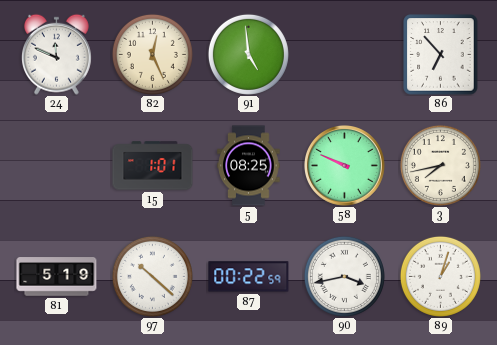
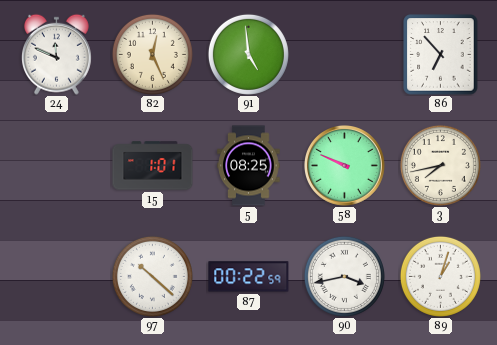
81: 5:19 -> none (57, 277)
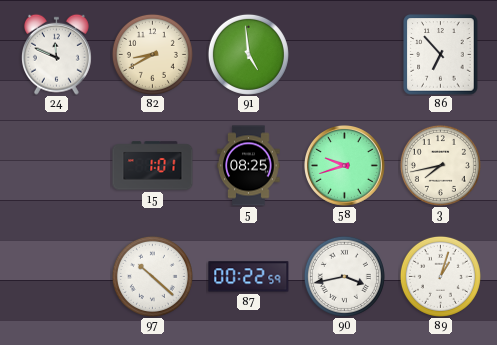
82: 12:26 -> 8:40 (152, 54)
58: 9:49 -> 9:42 (345, 166)
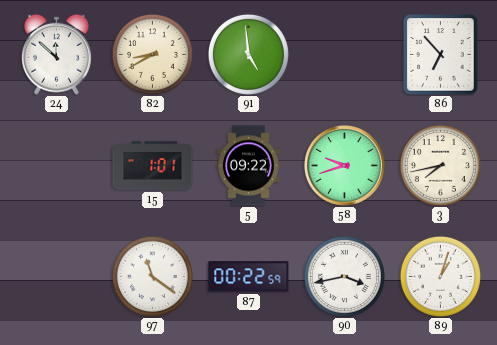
24: 11:49 -> 11:52 (56, 54)
5: 08:25 -> 09:22 (249, 166)
97: 10:22 -> 11:21 (152, 276)
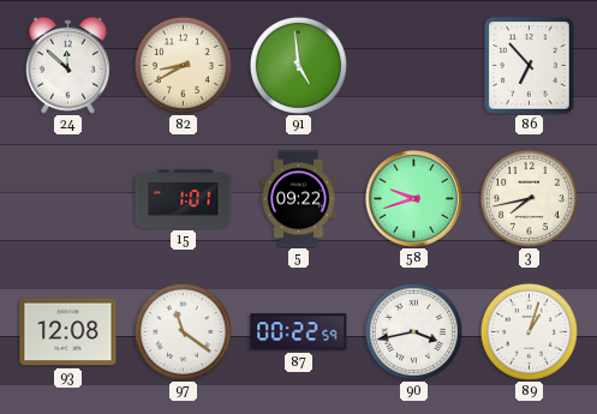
93: none -> 12:08 (68, 332)
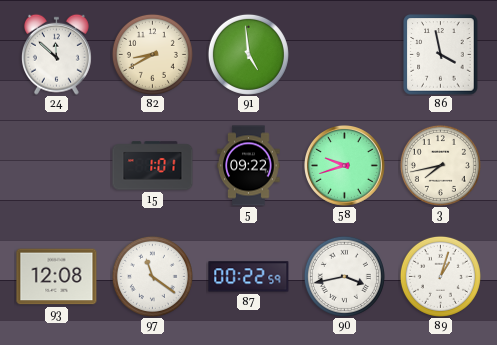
86: 6:53 -> 3:58 (441, 55)
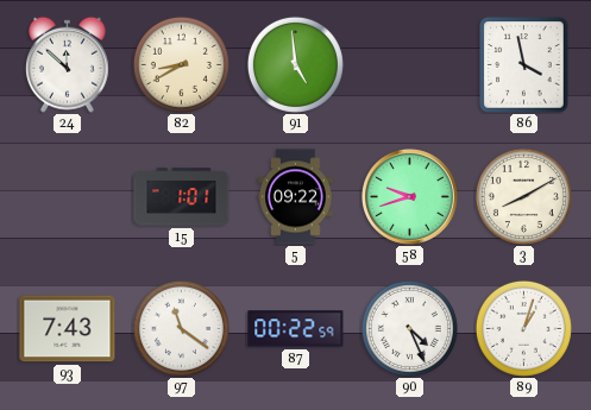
3: 7:43 -> 8:10 (523, 196)
93: 12:08 -> 7:43 (68, 329)
90: 3:43 -> 4:26 (409, 328)
